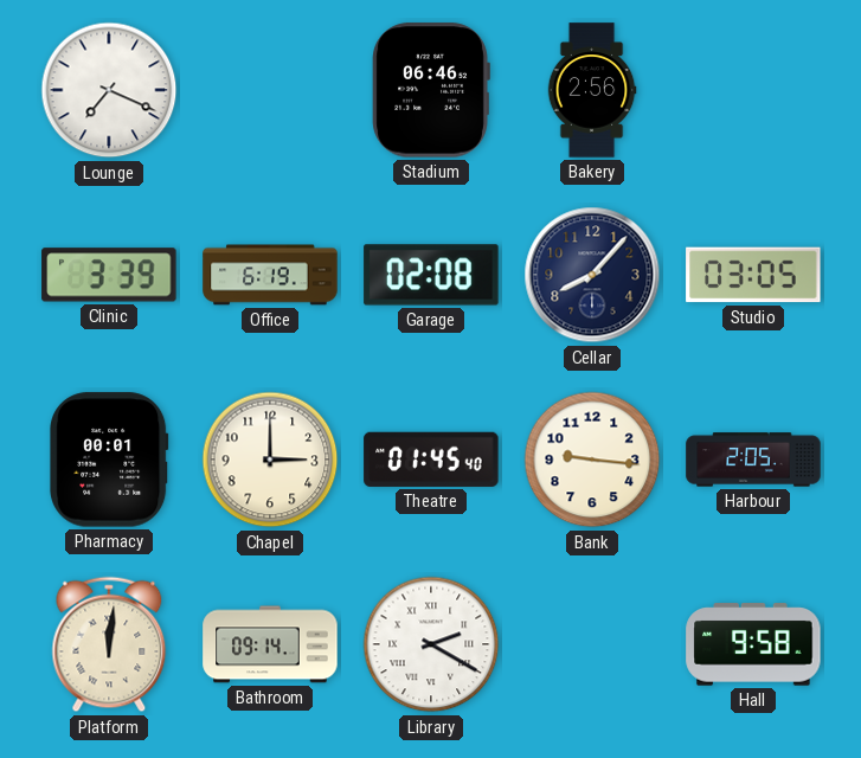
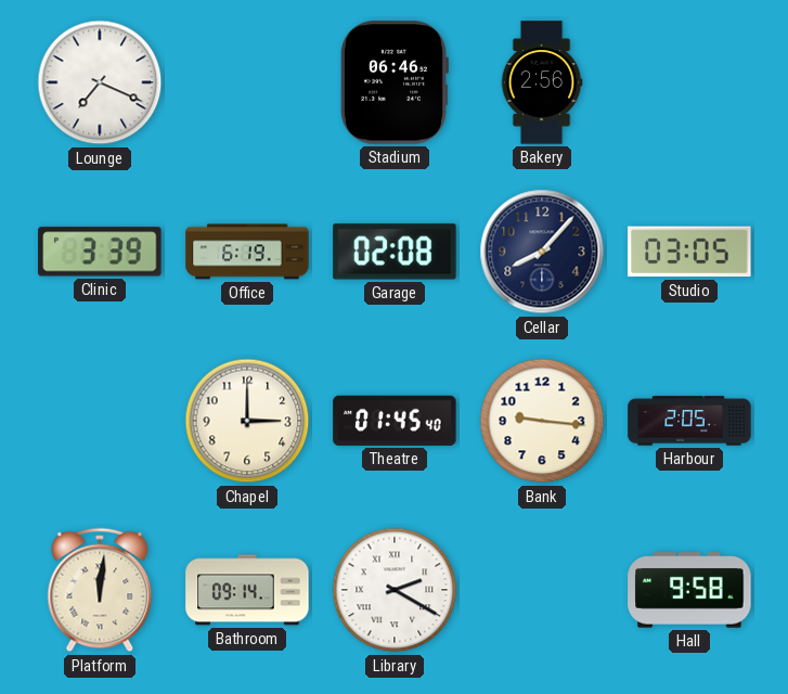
Pharmacy: 00:01 -> none (109, 460)
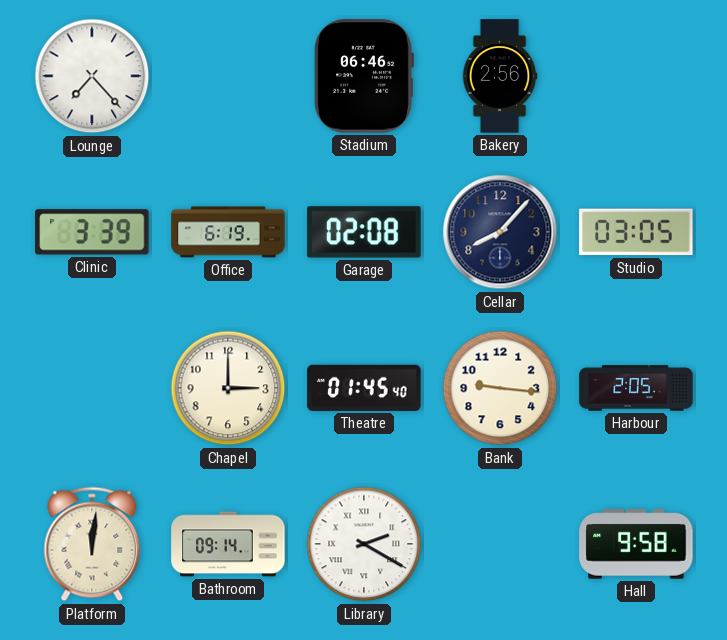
Lounge: 7:19 -> 7:23 (92, 76)
